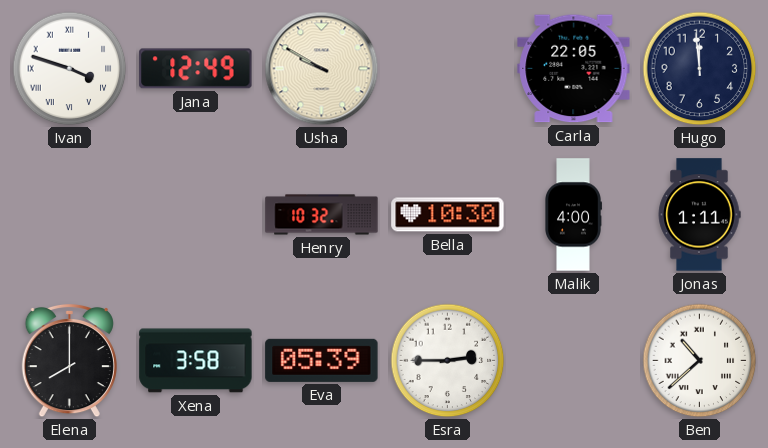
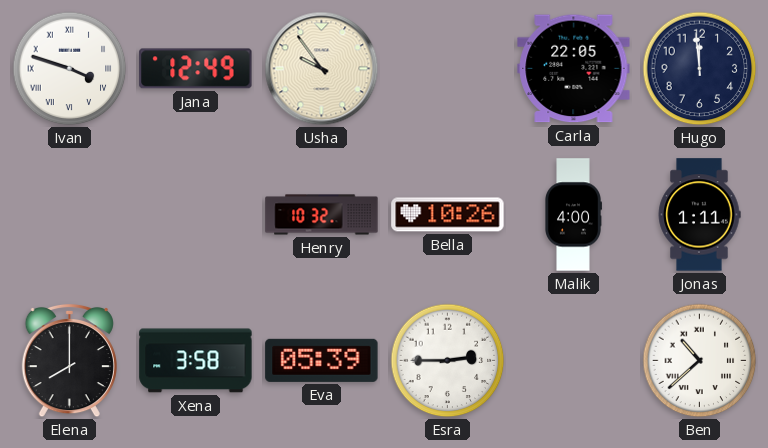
Usha: 9:50 -> 9:54 (322, 69)
Bella: 10:30 -> 10:26 (448, 215)
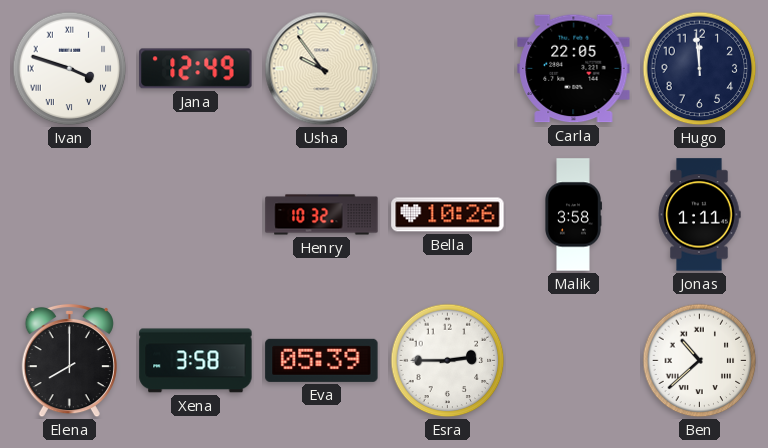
Malik: 4:00 -> 3:58 (574, 215)
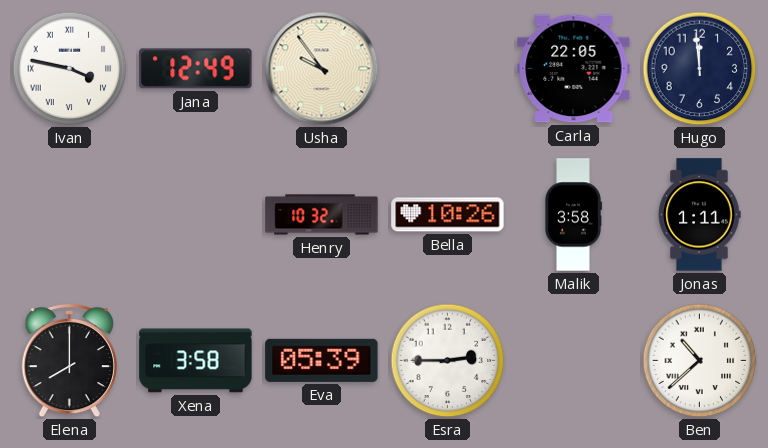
Ivan: 3:48 -> 3:47 (70, 69)
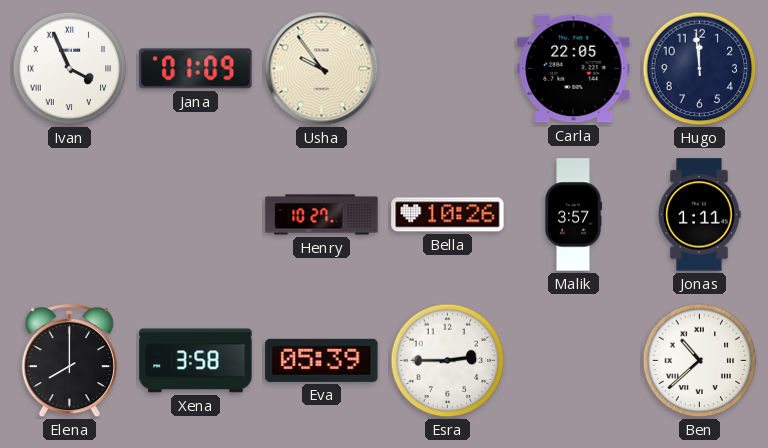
Ivan: 3:47 -> 3:56 (70, 69)
Jana: 12:49 -> 01:09 (196, 69)
Henry: 10:32 -> 10:27 (322, 215)
Malik: 3:58 -> 3:57 (574, 215)
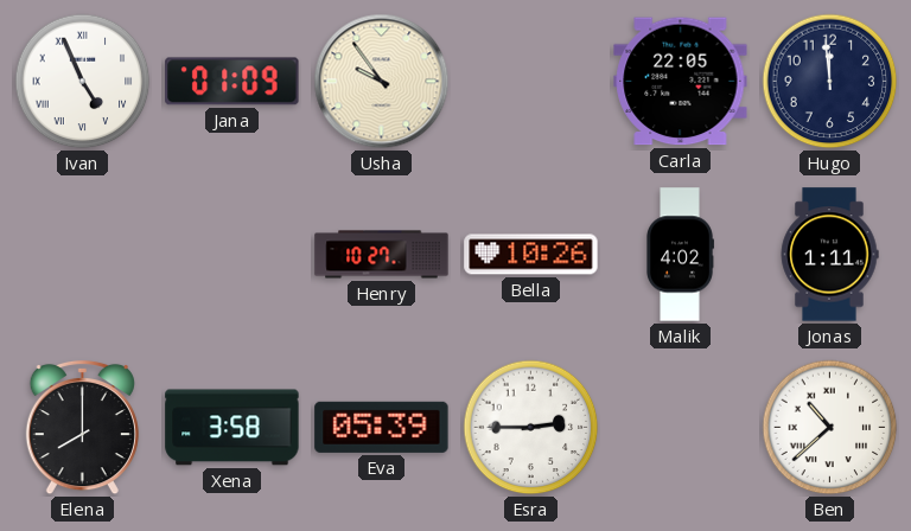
Ivan: 3:56 -> 4:56 (83, 82)
Malik: 3:57 -> 4:02 (681, 255)
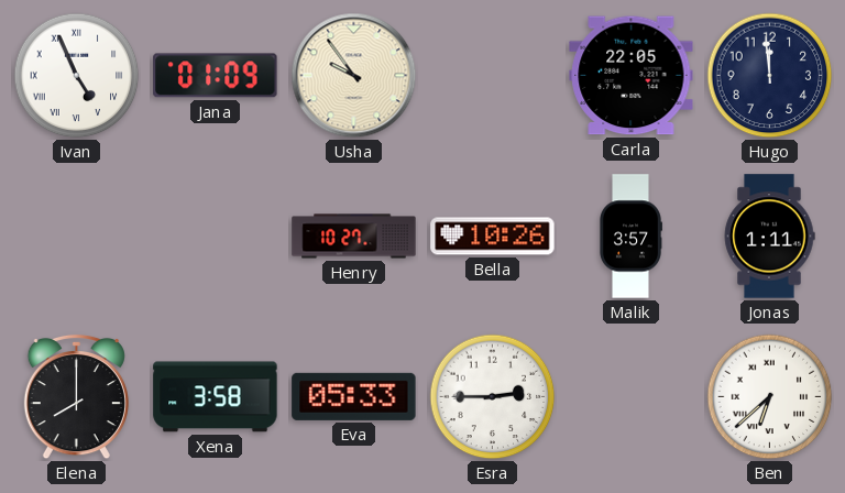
Malik: 4:02 -> 3:57 (632, 237)
Eva: 05:39 -> 05:33 (354, 396)
Ben: 10:38 -> 6:38 (770, 397)
